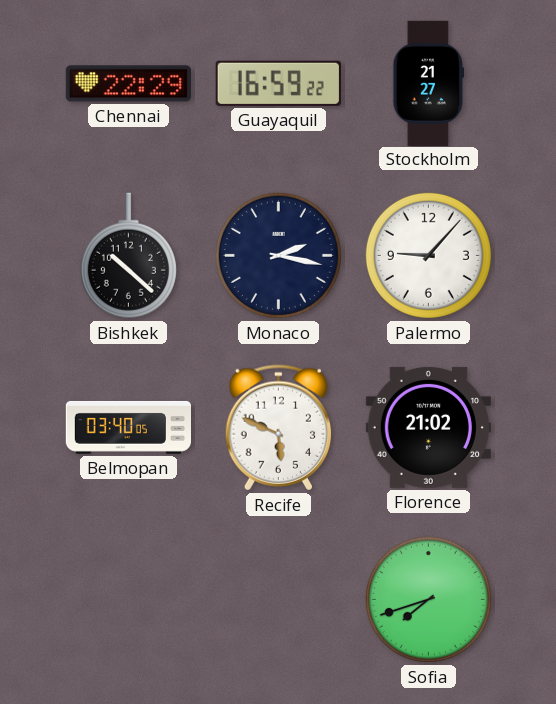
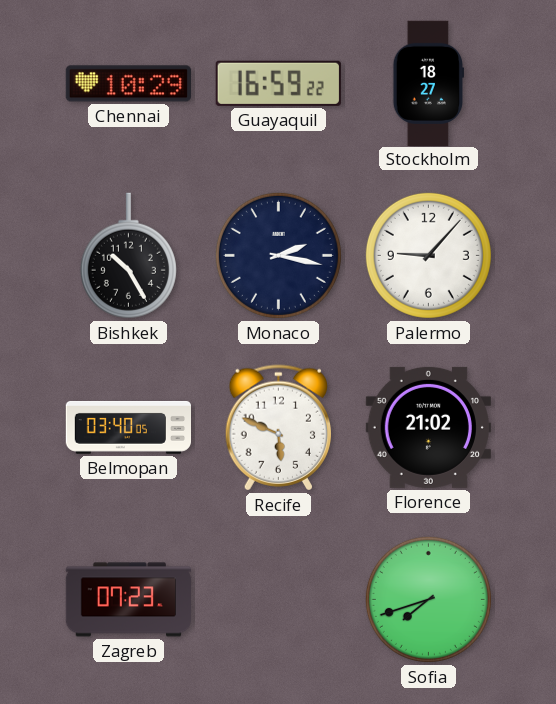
Chennai: 22:29 -> 10:29 (128, 84)
Stockholm: 21:27 -> 18:27 (428, 83)
Bishkek: 10:22 -> 10:25 (128, 256)
Zagreb: none -> 07:23 (128, 600)
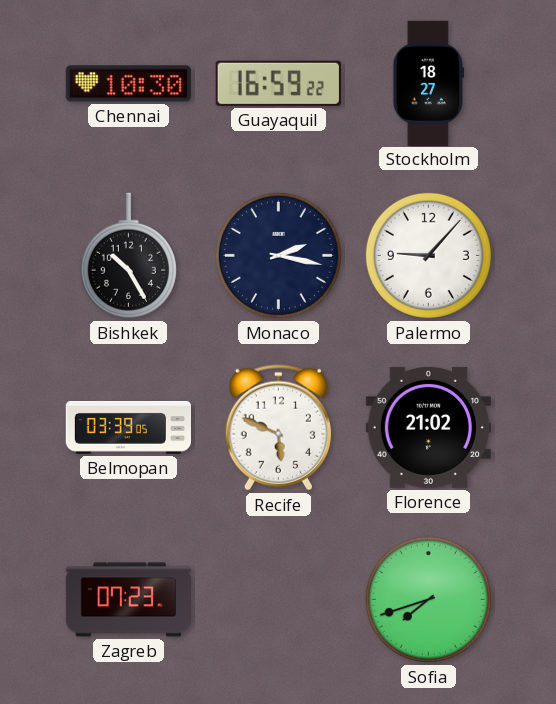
Chennai: 10:29 -> 10:30 (128, 84)
Belmopan: 03:40 -> 03:39 (128, 428)
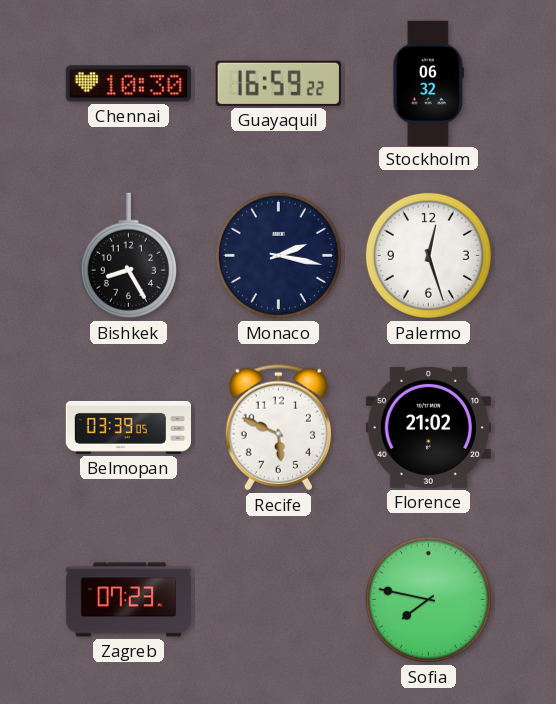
Stockholm: 18:27 -> 06:32 (428, 83)
Bishkek: 10:25 -> 8:25 (128, 256)
Palermo: 9:07 -> 12:27 (428, 255)
Sofia: 7:42 -> 7:47 (428, 599)
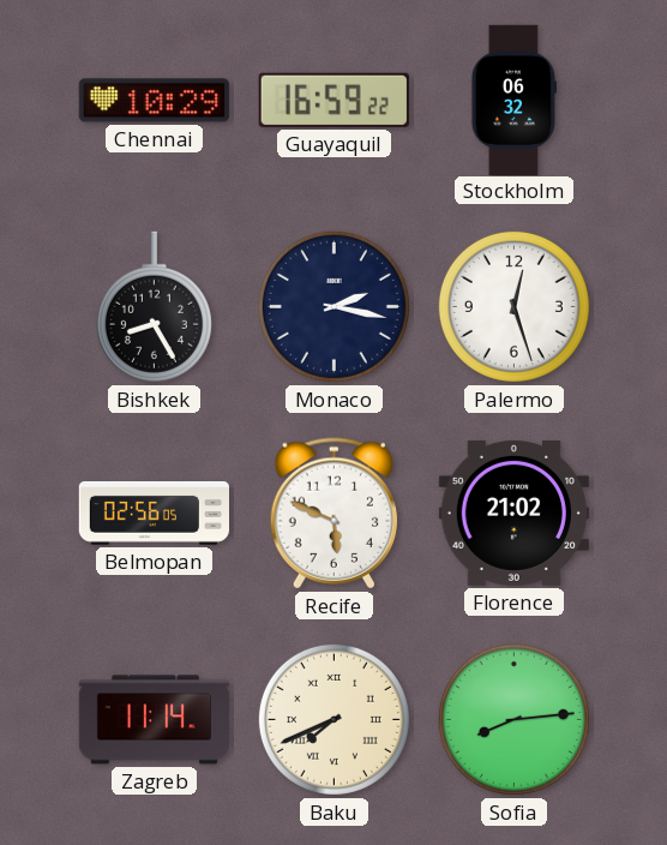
Chennai: 10:30 -> 10:29 (154, 101)
Belmopan: 03:39 -> 02:56 (154, 514)
Zagreb: 07:23 -> 11:14 (154, 720)
Baku: none -> 7:41 (333, 719)
Sofia: 7:47 -> 8:14 (513, 719)
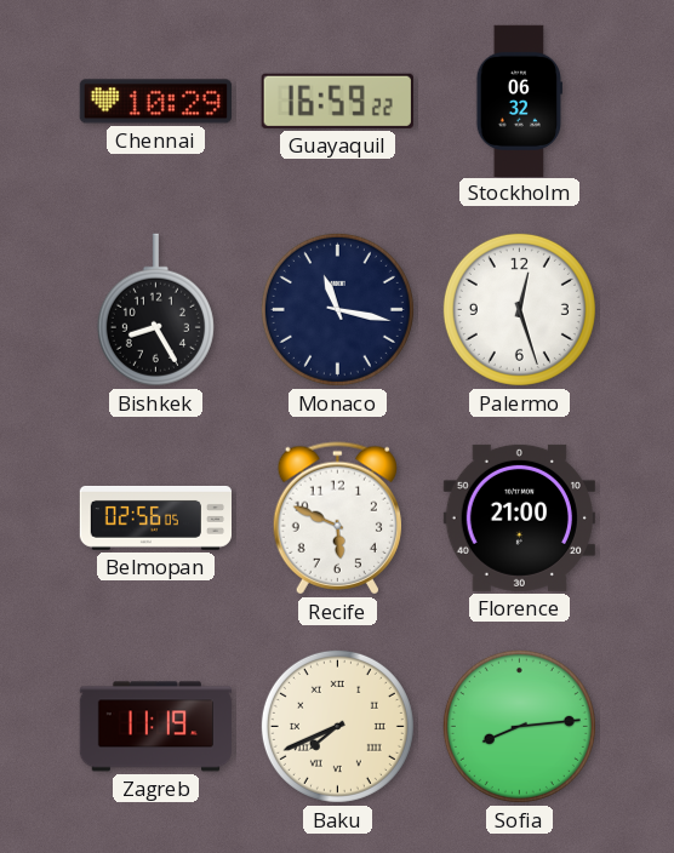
Monaco: 2:17 -> 11:17 (337, 309)
Florence: 21:02 -> 21:00 (519, 517)
Zagreb: 11:14 -> 11:19 (155, 727)
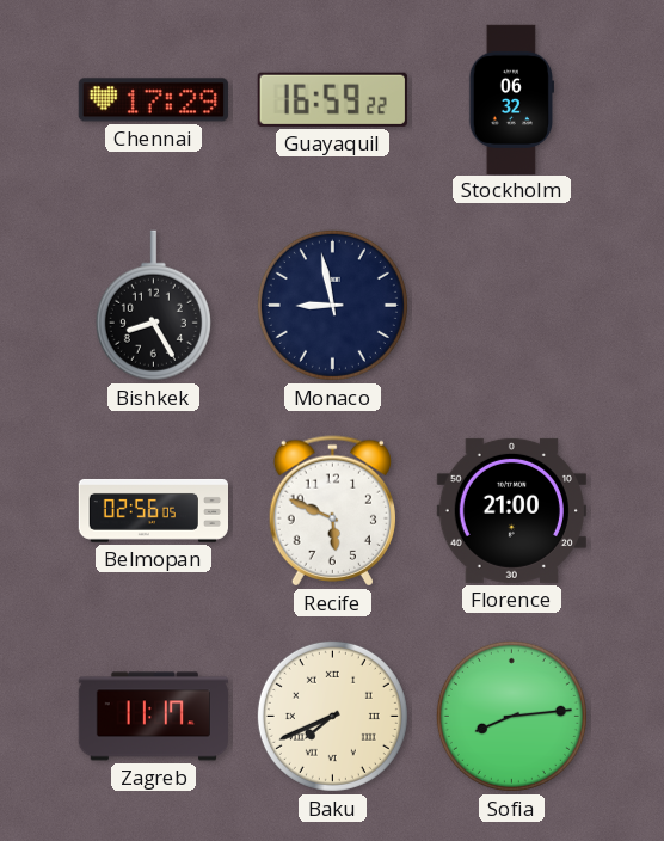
Chennai: 10:29 -> 17:29 (153, 100)
Monaco: 11:17 -> 8:58 (332, 305)
Palermo: 12:27 -> none (519, 309)
Zagreb: 11:19 -> 11:17 (153, 717)
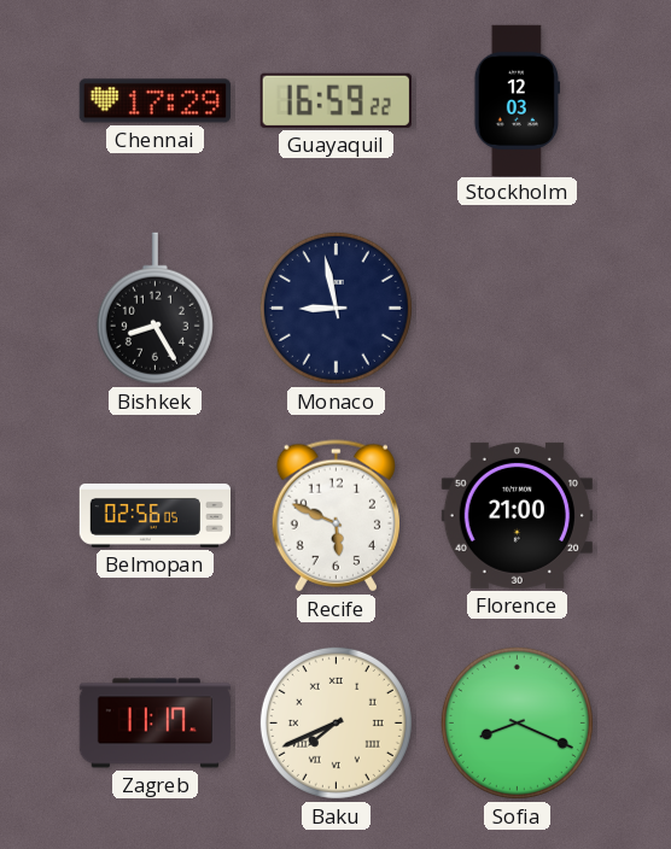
Stockholm: 06:32 -> 12:03 (517, 100)
Sofia: 8:14 -> 8:19 (517, 722)
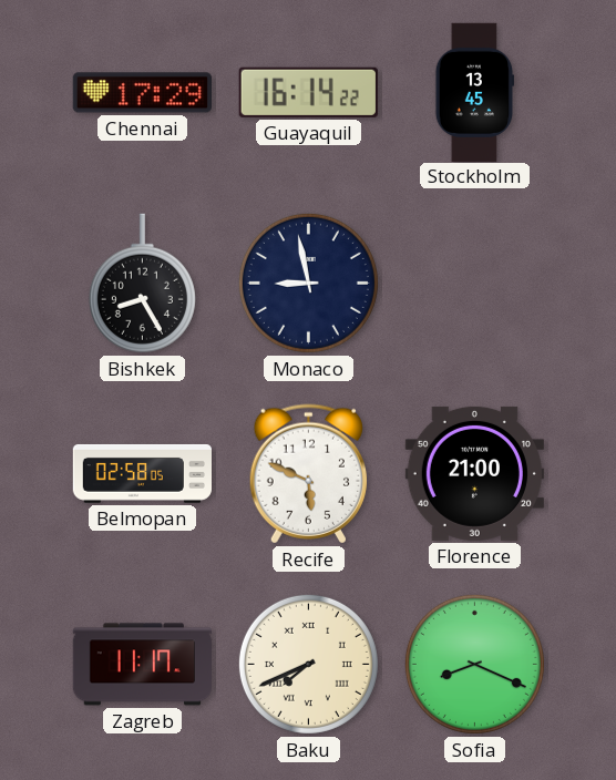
Guayaquil: 16:59 -> 16:14 (308, 92)
Stockholm: 12:03 -> 13:45 (474, 92)
Belmopan: 02:56 -> 02:58 (142, 474)
